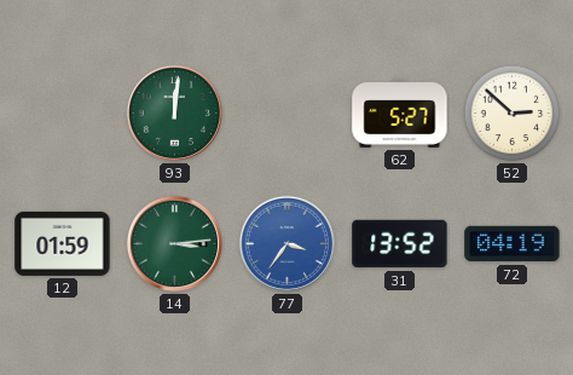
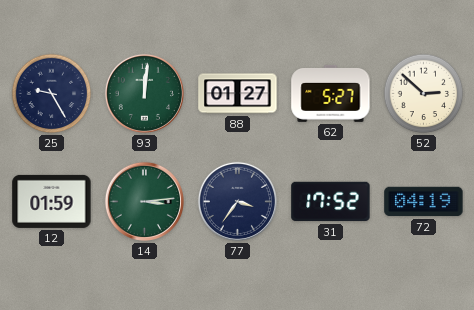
25: none -> 9:25 (52, 94)
88: none -> 01:27 (238, 94)
77 dial: blue -> navy (237, 201)
31: 13:52 -> 17:52 (331, 202)
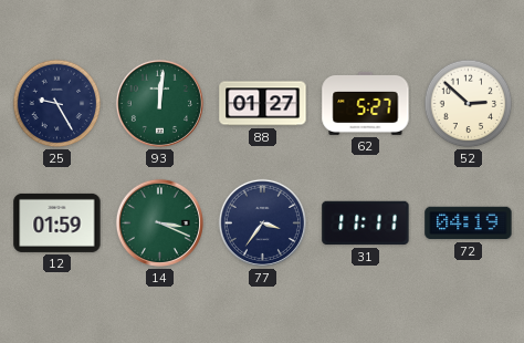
14: 3:14 -> 3:19 (159, 222)
31: 17:52 -> 11:11 (366, 224)
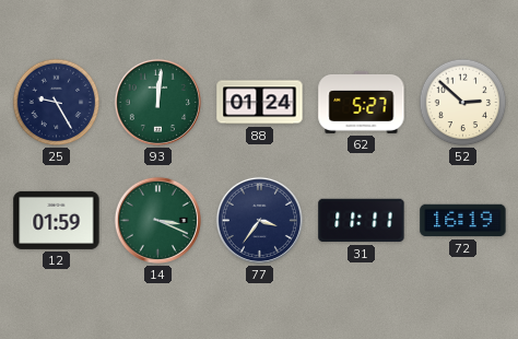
88: 01:27 -> 01:24 (260, 103)
72: 04:19 -> 16:19 (463, 221)
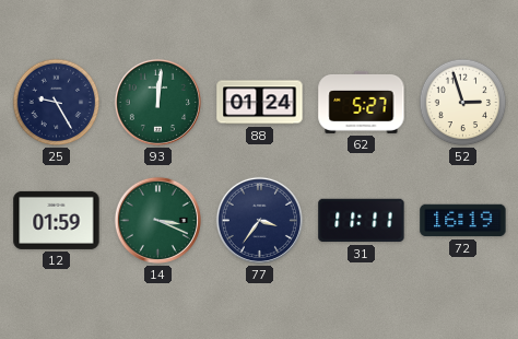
52: 2:52 -> 2:57 (463, 103)
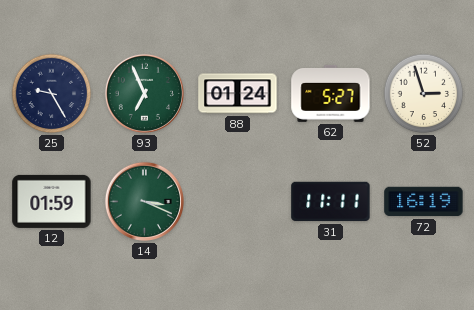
93: 12:01 -> 6:56 (144, 93)
77: 3:36 -> none (259, 220)
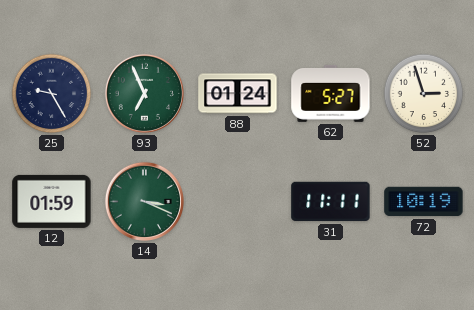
72: 16:19 -> 10:19 (424, 202)
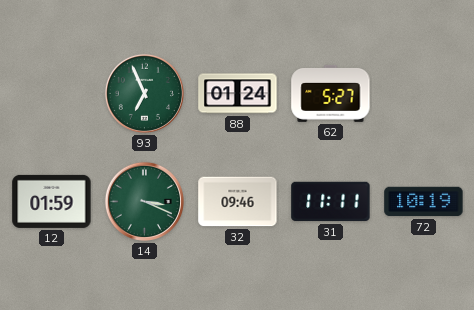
25: 9:25 -> none (52, 94)
52: 2:57 -> none (424, 94)
32: none -> 09:46 (238, 202)
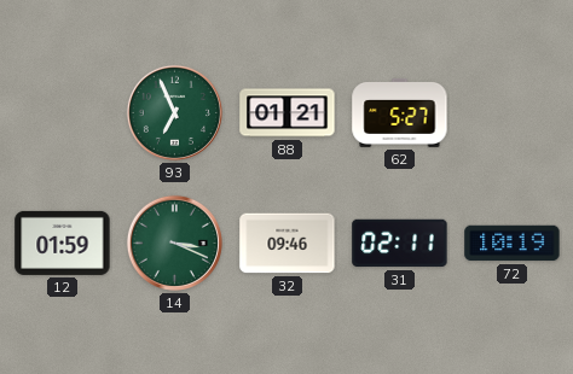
88: 01:24 -> 01:21 (288, 113)
31: 11:11 -> 02:11 (400, 244)
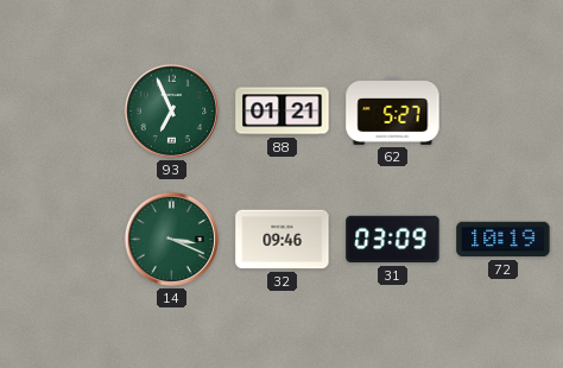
12: 01:59 -> none (63, 242)
31: 02:11 -> 03:09 (393, 240)
